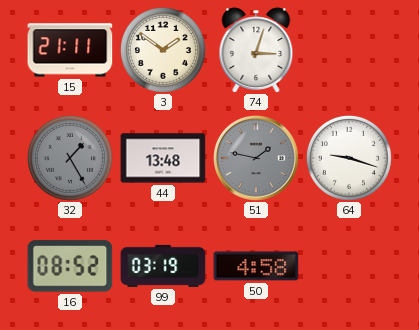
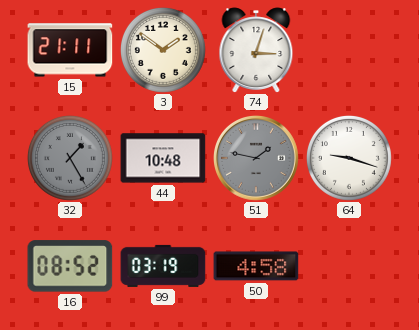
44: 13:48 -> 10:48 (163, 158)
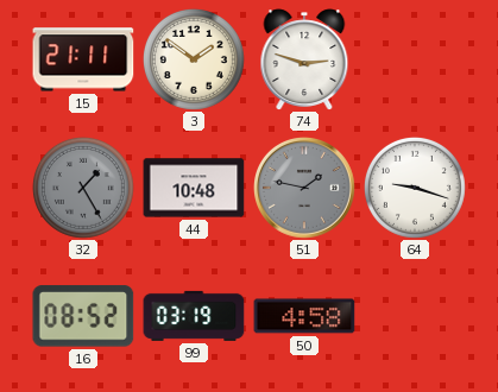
74: 3:03 -> 2:48 (304, 59)
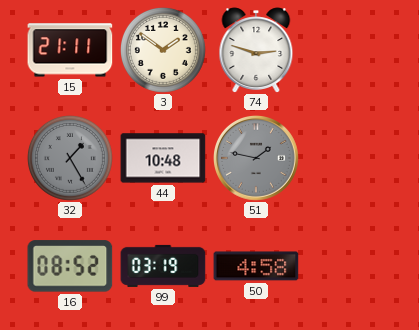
64: 9:18 -> none (415, 188)
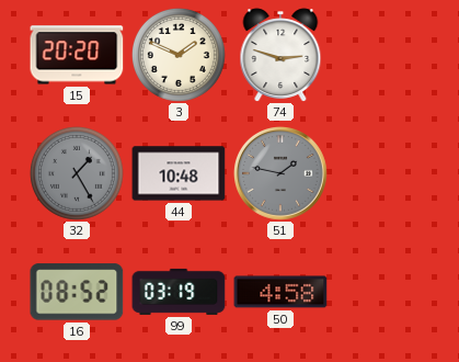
15: 21:11 -> 20:20 (77, 55)
3: 1:51 -> 1:49 (179, 55)
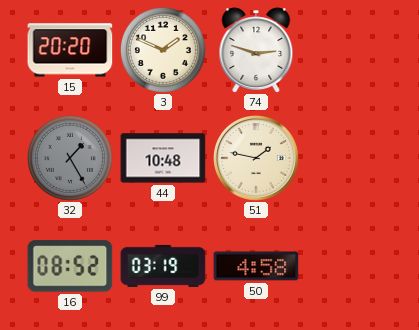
51 dial: grey -> cream (257, 159)
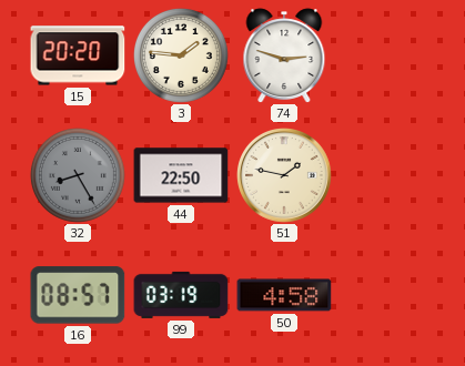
3: 1:49 -> 1:46 (181, 55)
32: 1:25 -> 8:25 (78, 175)
44: 10:48 -> 22:50 (181, 175)
16: 08:52 -> 08:57 (78, 295)
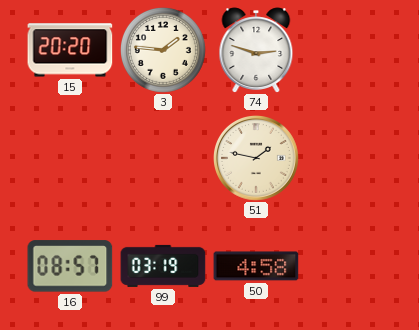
32: 8:25 -> none (78, 175)
44: 22:50 -> none (181, 175)
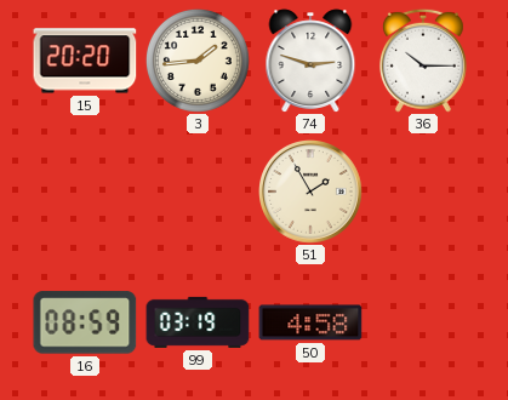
3: 1:46 -> 1:44 (198, 61)
36: none -> 10:15 (423, 61)
51: 1:47 -> 1:55 (312, 193)
16: 08:57 -> 08:59 (85, 322)
